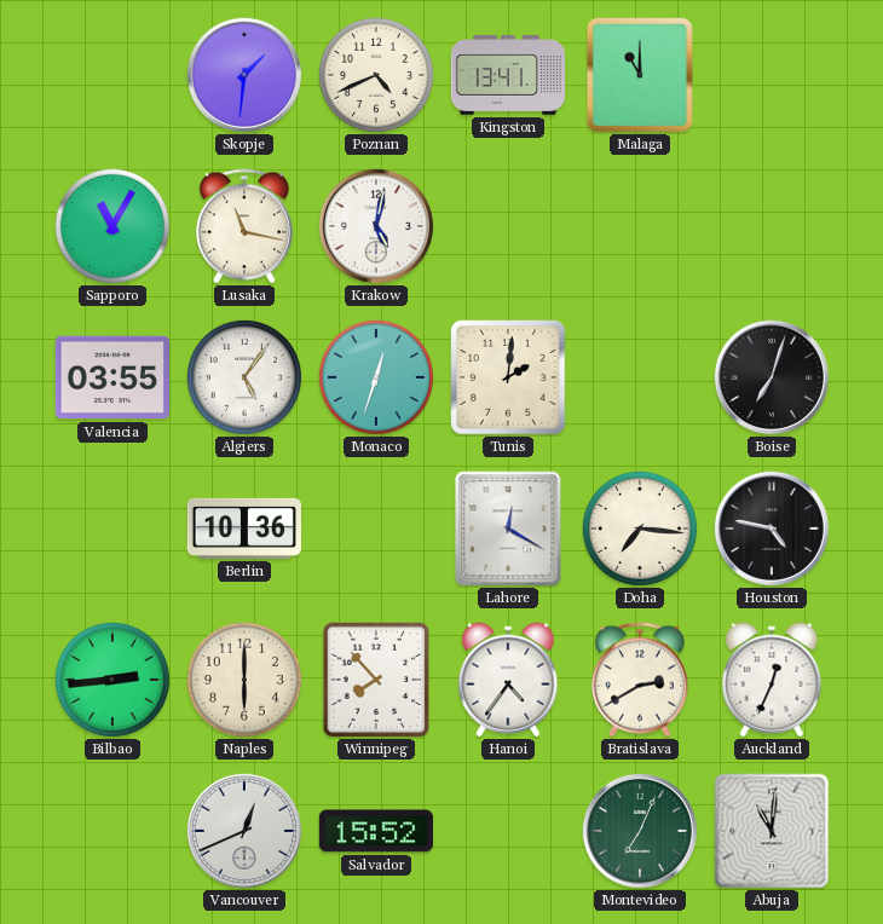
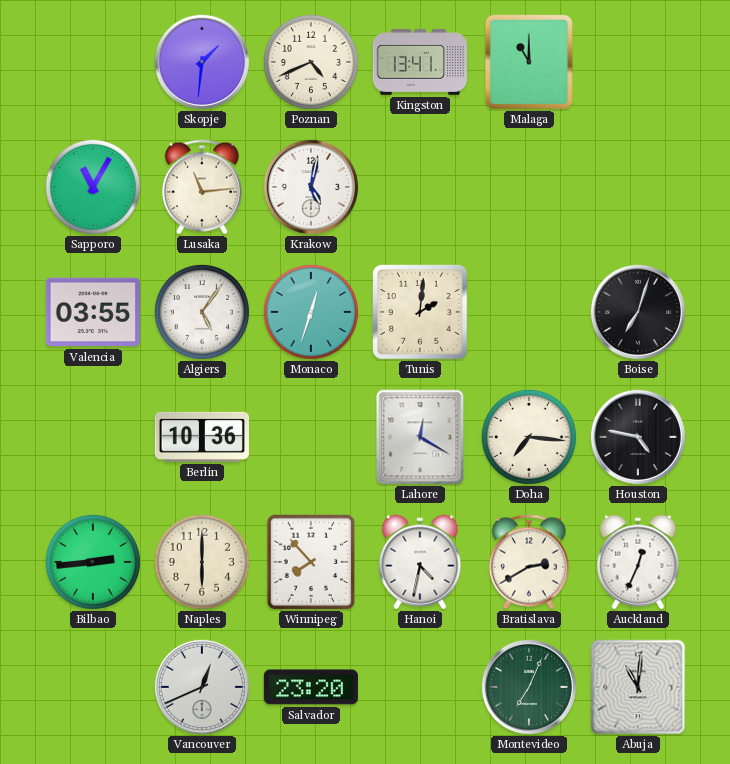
Lusaka: 11:17 -> 11:14 (202, 187)
Hanoi: 4:36 -> 4:32 (420, 562)
Salvador: 15:52 -> 23:20 (311, 687)
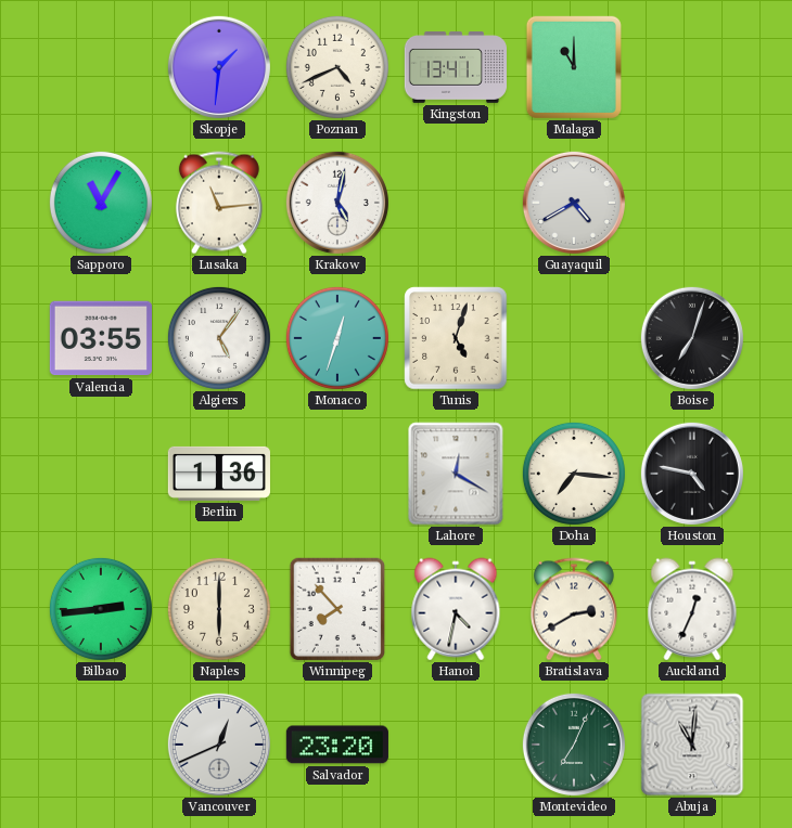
Guayaquil: none -> 4:40 (574, 203)
Tunis: 2:01 -> 5:03 (456, 338)
Berlin: 10:36 -> 1:36 (219, 474)
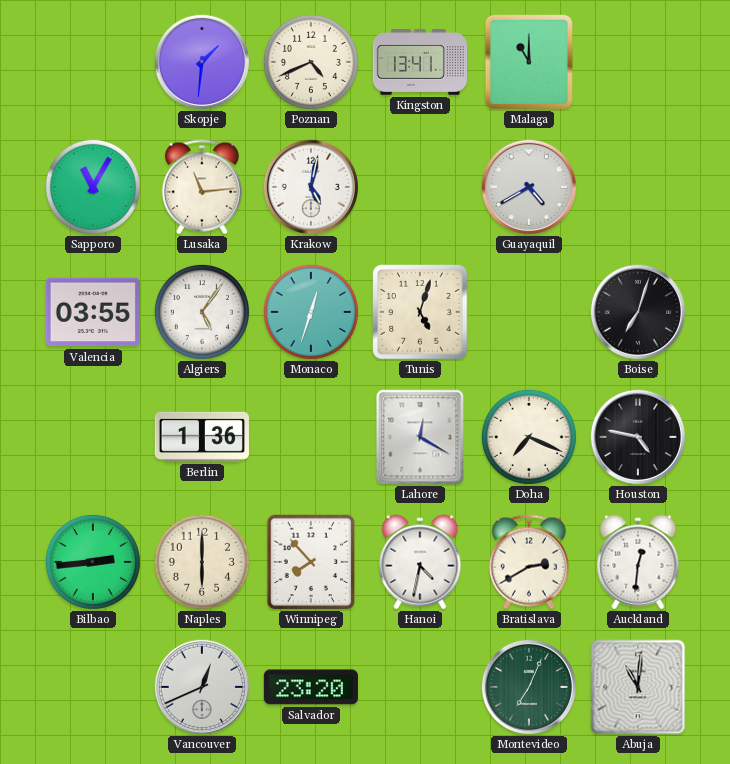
Doha: 7:16 -> 7:19 (529, 437)
Auckland: 12:34 -> 12:31 (638, 562)
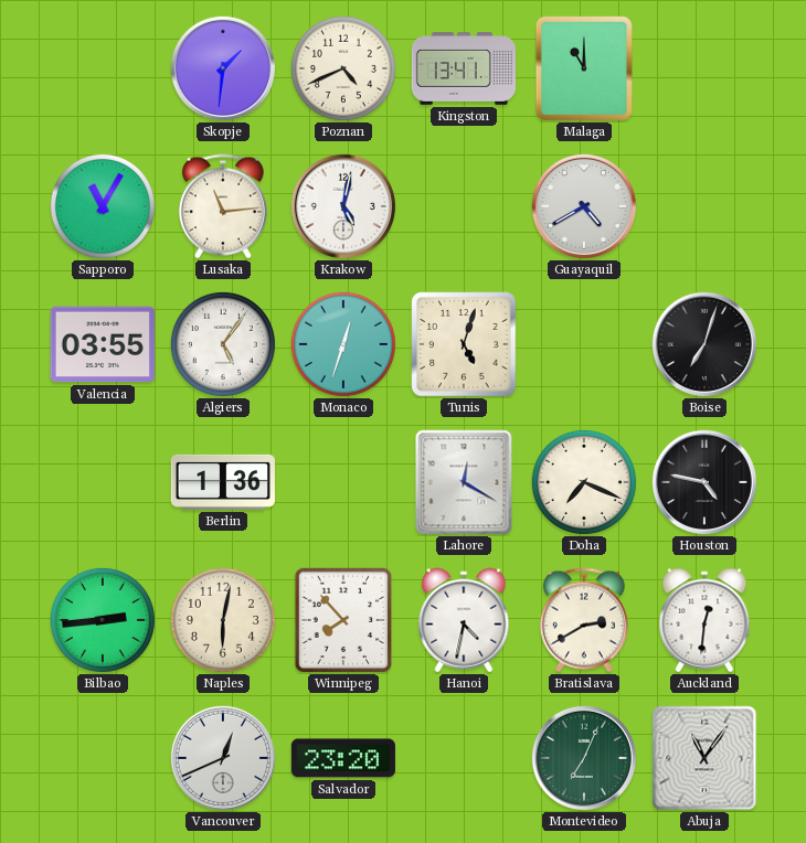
Naples: 6:00 -> 6:02 (223, 620)
Abuja: 11:01 -> 11:06 (704, 758)
